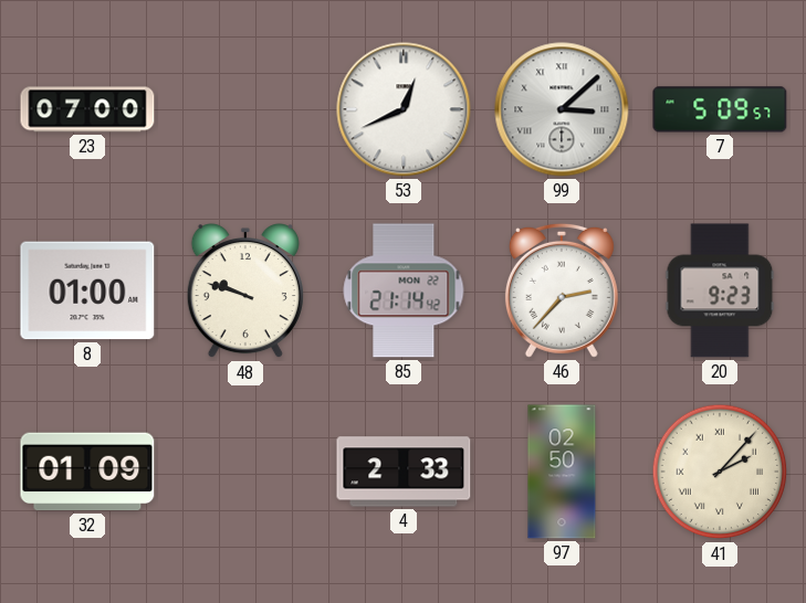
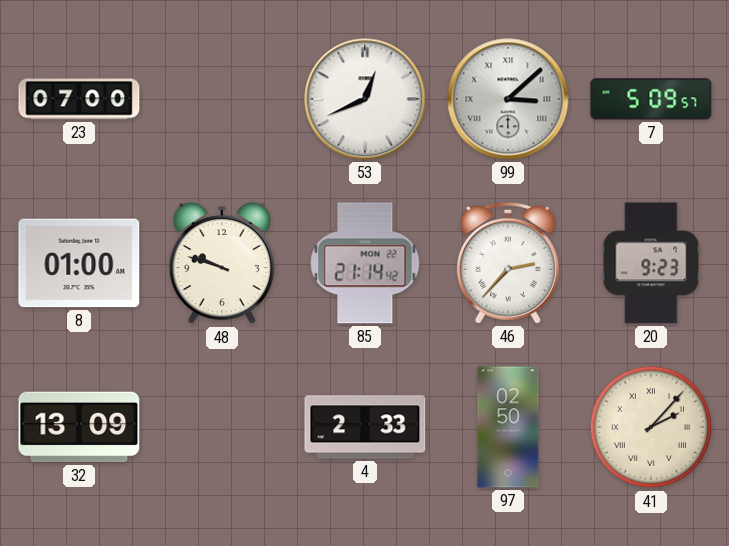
32: 01:09 -> 13:09 (79, 427)
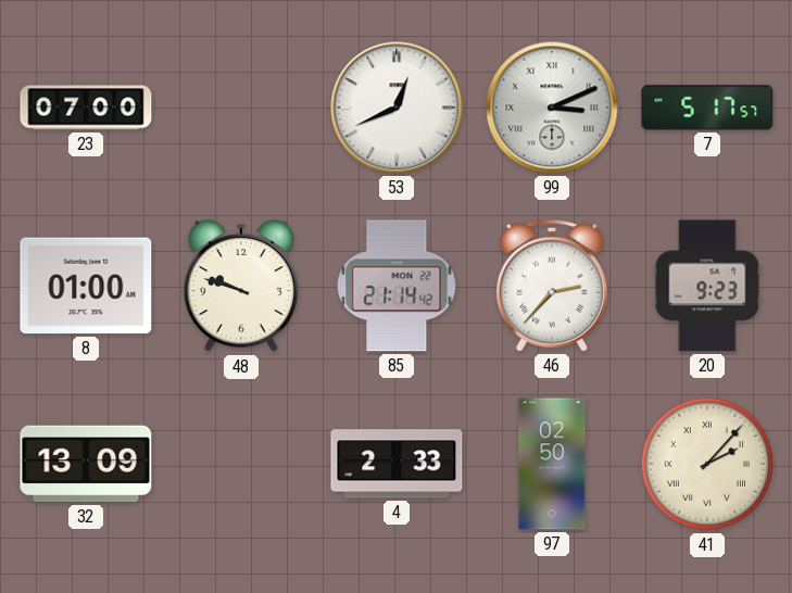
99: 3:08 -> 3:11 (552, 108)
7: 5:09 -> 5:17 (707, 108)
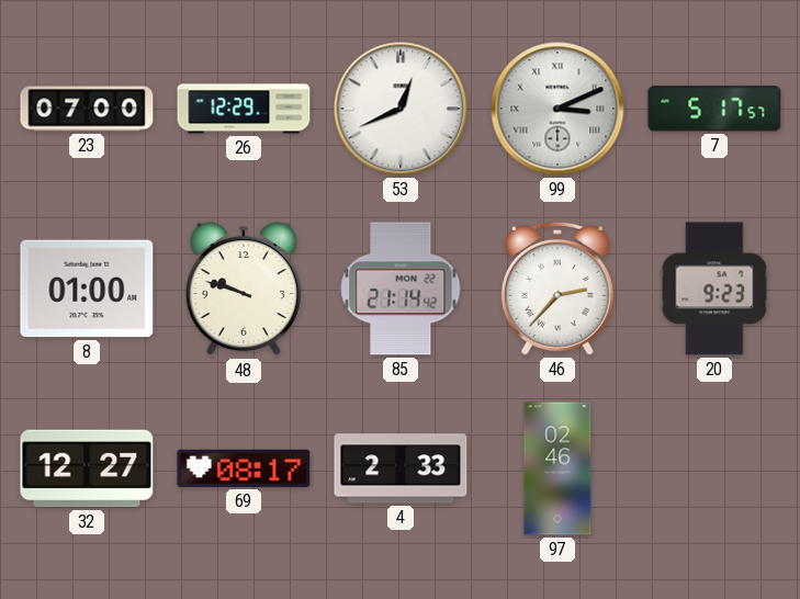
26: none -> 12:29 (244, 109)
32: 13:09 -> 12:27 (87, 468)
69: none -> 08:17 (244, 468)
97: 02:50 -> 02:46 (557, 468)
41: 2:07 -> none (707, 464)
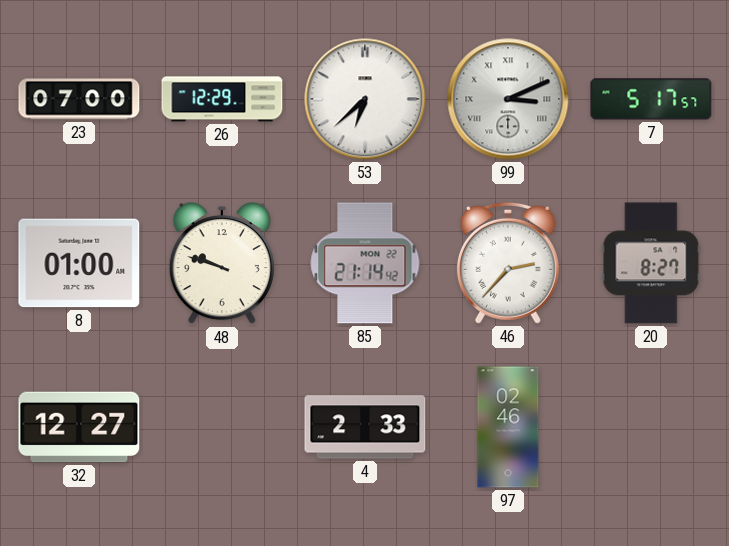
53: 12:41 -> 6:38 (365, 99)
20: 9:23 -> 8:27 (651, 263)
69: 08:17 -> none (244, 468)
